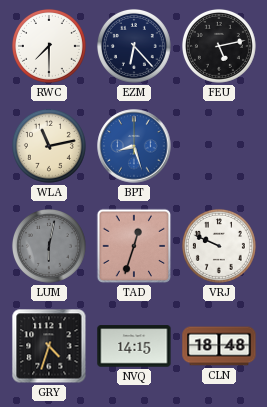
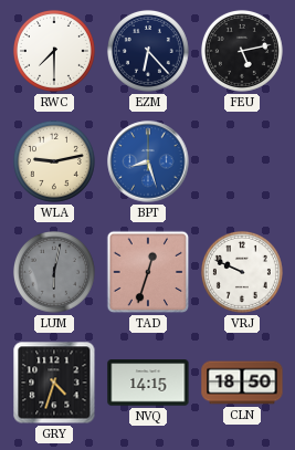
WLA: 11:13 -> 9:13 (54, 161)
CLN: 18:48 -> 18:50 (242, 383)
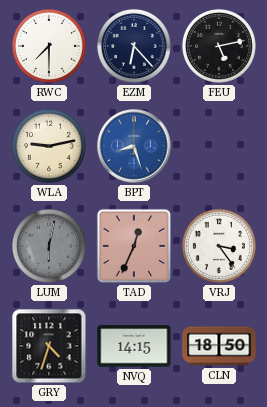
TAD: 12:33 -> 12:34 (134, 246)
VRJ: 9:49 -> 3:24 (219, 246)
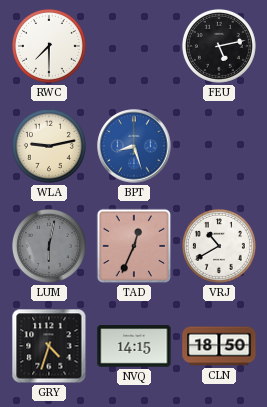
EZM: 6:23 -> none (134, 46)
VRJ: 3:24 -> 10:40 (219, 246)
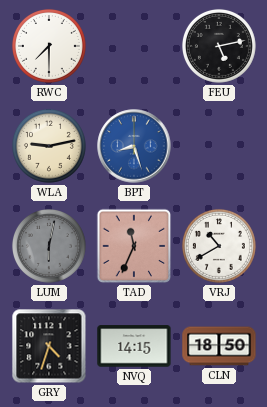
TAD: 12:34 -> 11:34 (134, 246)
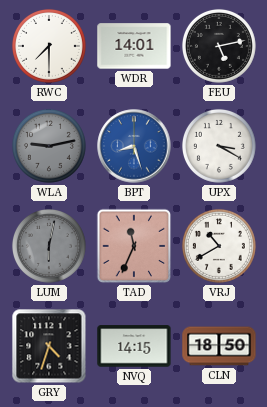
WDR: none -> 14:01 (134, 46)
WLA dial: cream -> grey (49, 146)
UPX: none -> 3:20 (219, 146)
